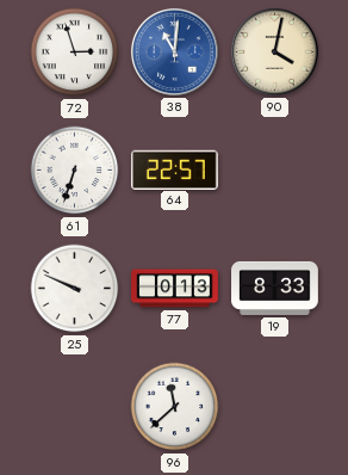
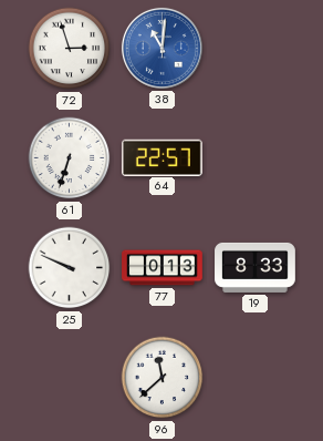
90: 4:02 -> none (274, 51)
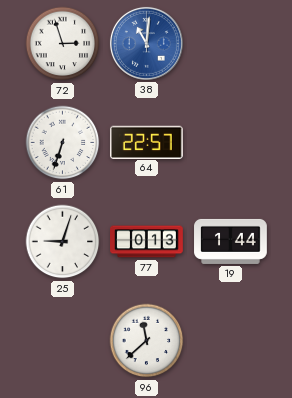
25: 9:49 -> 9:03 (63, 242)
19: 8:33 -> 1:44 (231, 241)
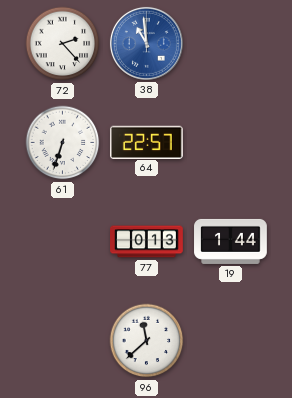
72: 2:57 -> 2:23 (63, 44)
38: 11:01 -> 10:59 (146, 43)
25: 9:03 -> none (63, 242)
